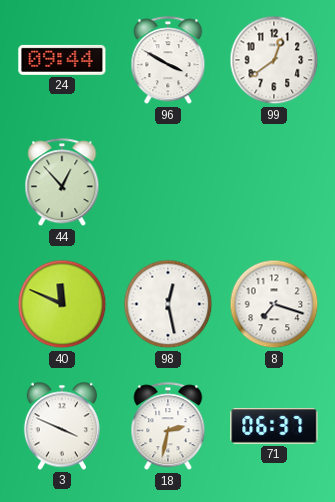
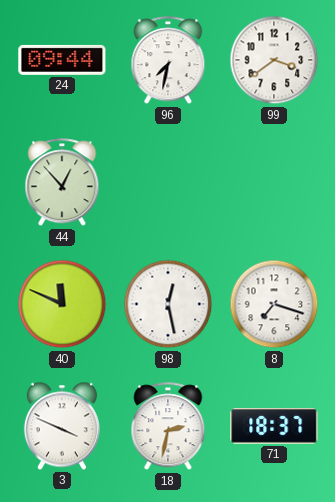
96: 3:50 -> 7:32 (168, 61)
99: 12:39 -> 3:39 (274, 60)
71: 06:37 -> 18:37 (274, 426)
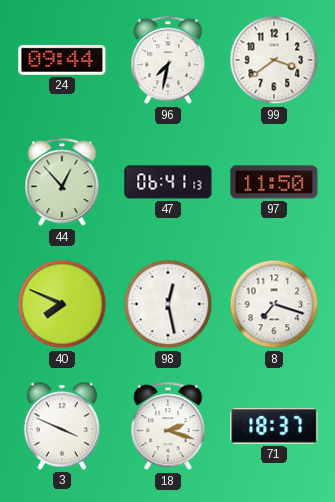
47: none -> 06:41 (168, 182)
97: none -> 11:50 (274, 182)
40: 11:49 -> 7:49 (62, 304)
18: 2:32 -> 2:18 (168, 427)
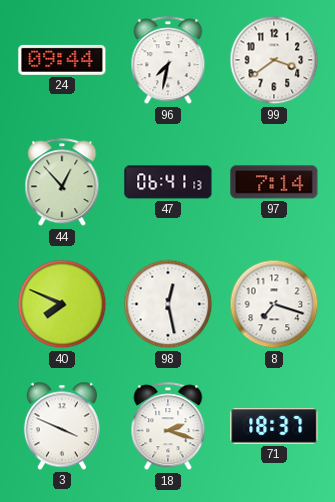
97: 11:50 -> 7:14 (274, 182)
